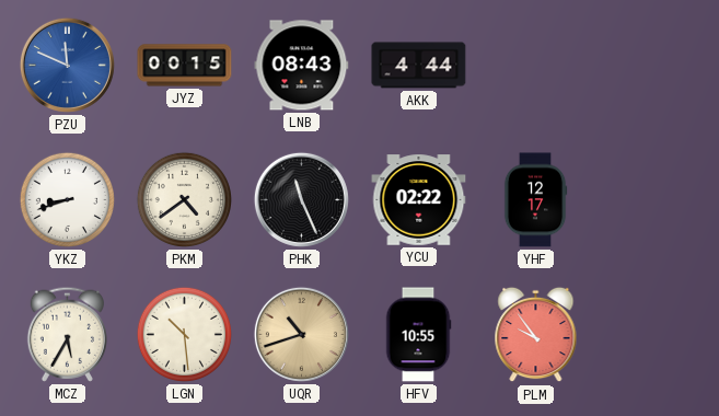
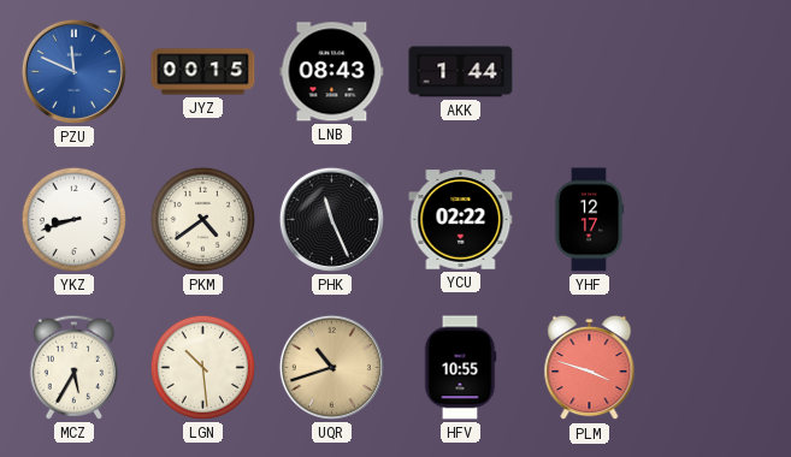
AKK: 4:44 -> 1:44 (461, 72)
PLM: 9:54 -> 3:48 (590, 368)
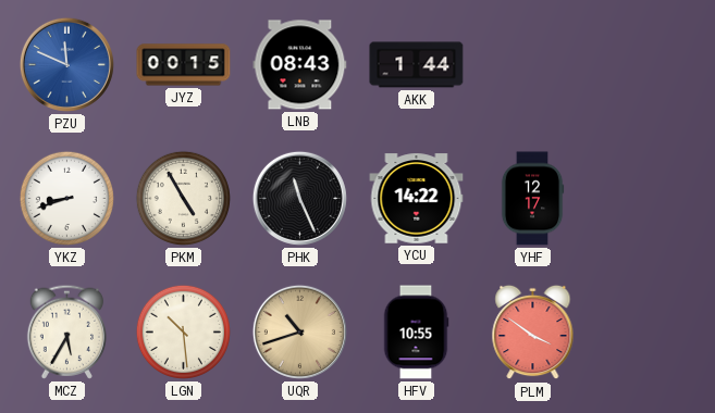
PKM: 4:39 -> 4:55 (183, 198)
YCU: 02:22 -> 14:22 (417, 199)
PLM: 3:48 -> 3:51 (533, 333)
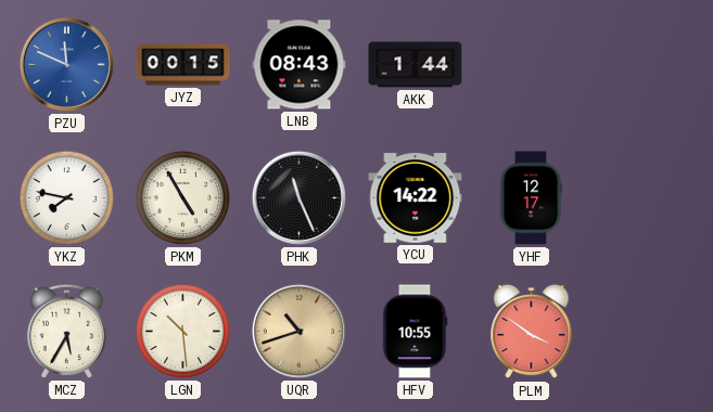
YKZ: 8:42 -> 7:47 (66, 197)
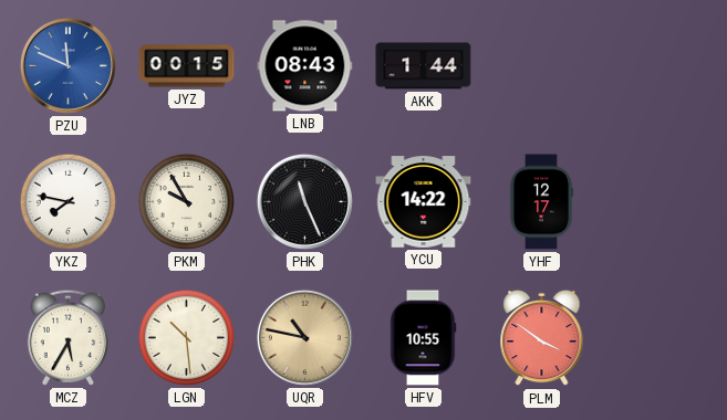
PKM: 4:55 -> 9:55 (186, 201)
UQR: 10:42 -> 10:47 (304, 337)
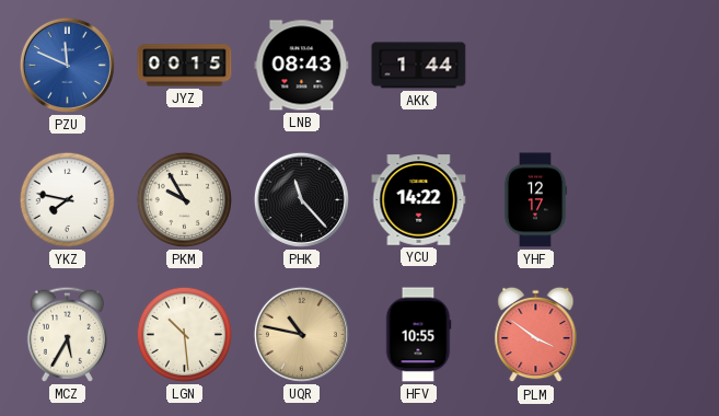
PHK: 11:26 -> 11:23 (301, 199)
